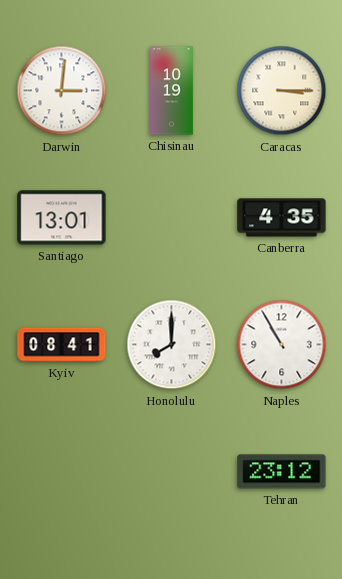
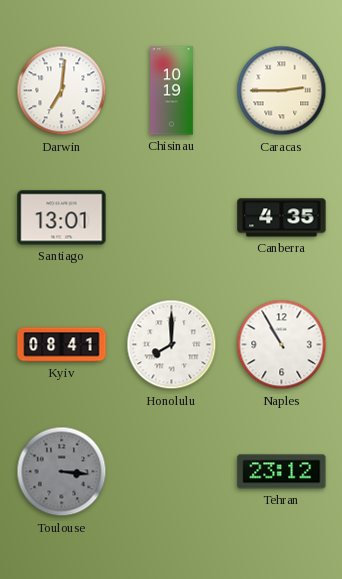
Darwin: 3:01 -> 7:01 (62, 91)
Caracas: 3:15 -> 2:45 (282, 91)
Toulouse: none -> 3:16 (62, 472)
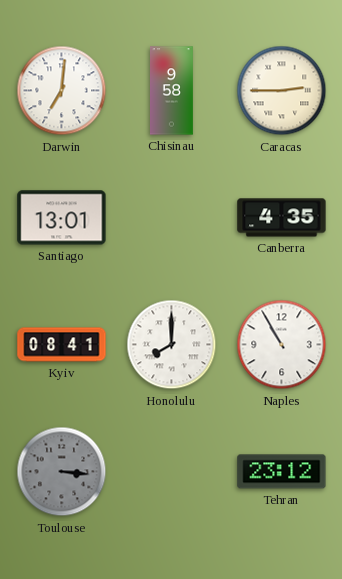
Chisinau: 10:19 -> 9:58 (172, 91)
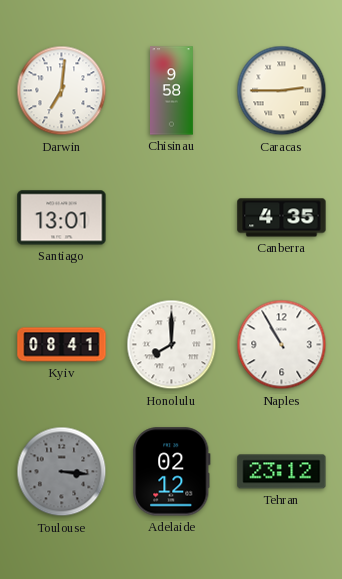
Adelaide: none -> 02:12 (172, 472)
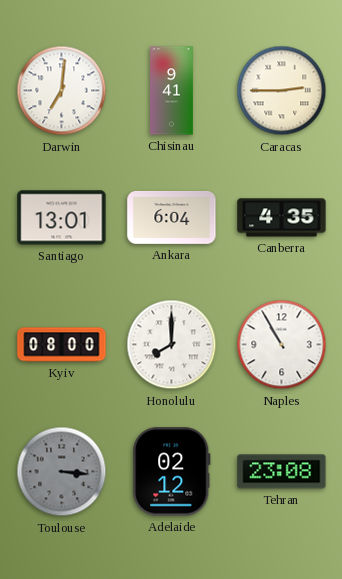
Chisinau: 9:58 -> 9:41 (172, 91)
Ankara: none -> 6:04 (172, 217)
Kyiv: 08:41 -> 08:00 (62, 345)
Tehran: 23:12 -> 23:08 (282, 472)
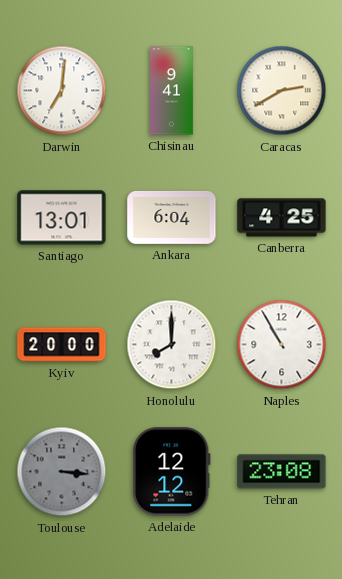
Caracas: 2:45 -> 2:40 (282, 91)
Canberra: 4:35 -> 4:25 (282, 218)
Kyiv: 08:00 -> 20:00 (62, 345)
Adelaide: 02:12 -> 12:12 (172, 472)
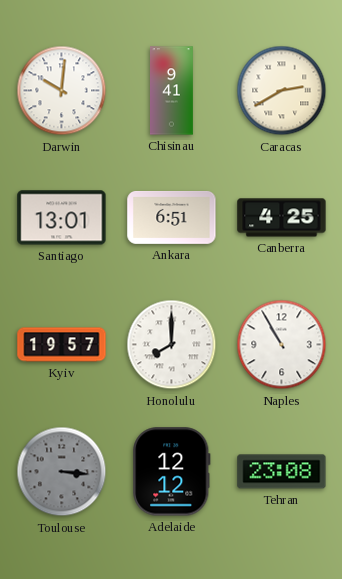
Darwin: 7:01 -> 10:01 (62, 91)
Ankara: 6:04 -> 6:51 (172, 217)
Kyiv: 20:00 -> 19:57 (62, 345)
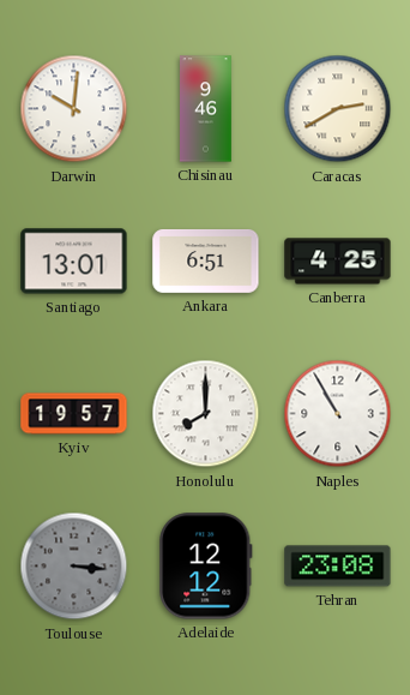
Chisinau: 9:41 -> 9:46 (206, 109)
